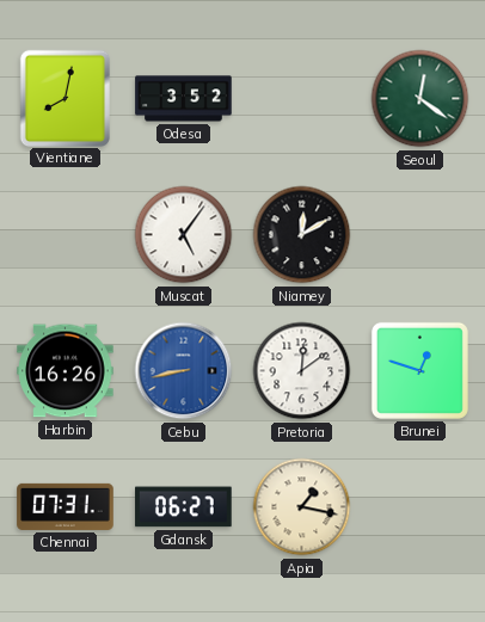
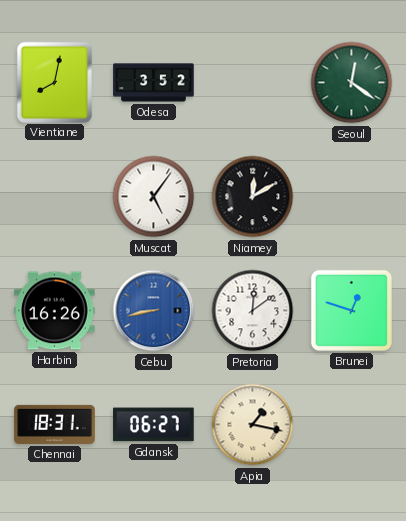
Chennai: 07:31 -> 18:31 (55, 424)
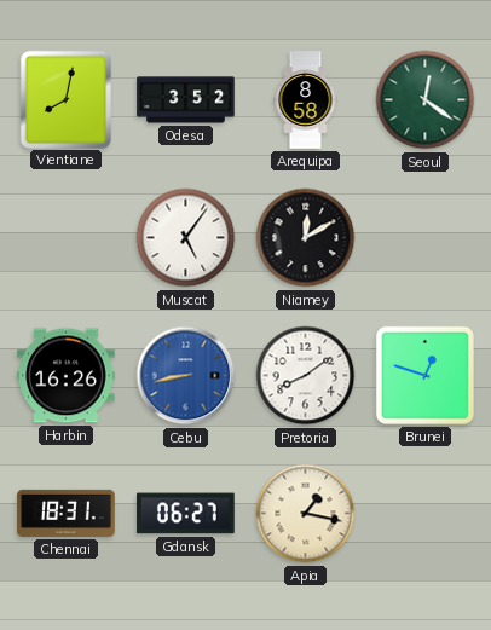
Arequipa: none -> 8:58 (306, 100)
Pretoria: 12:09 -> 8:09 (306, 376)
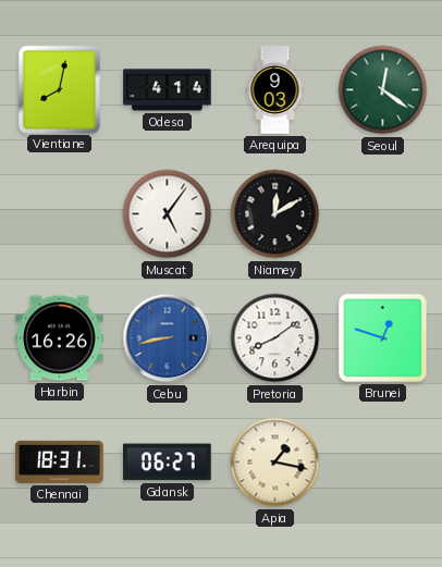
Odesa: 3:52 -> 4:14 (168, 90)
Arequipa: 8:58 -> 9:03 (275, 90)
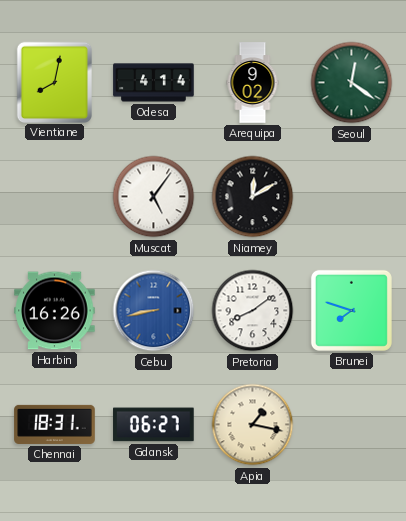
Arequipa: 9:03 -> 9:02 (253, 83)
Brunei: 12:48 -> 7:48 (351, 310)
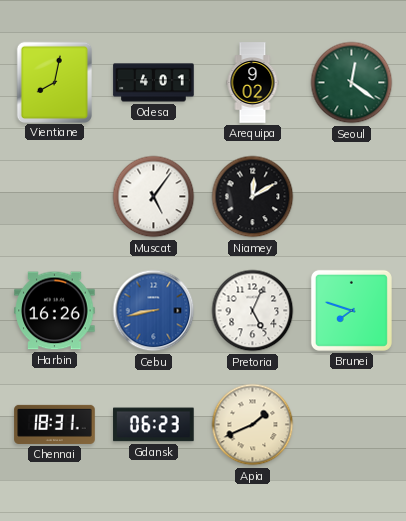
Odesa: 4:14 -> 4:01 (154, 83)
Pretoria: 8:09 -> 5:04 (253, 311)
Gdansk: 06:27 -> 06:23 (154, 425)
Apia: 1:17 -> 1:41 (253, 425)
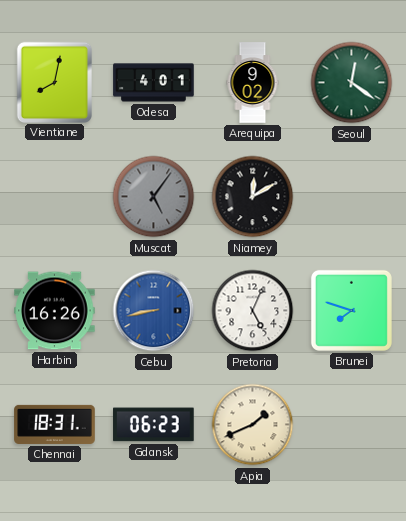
Muscat dial: white -> grey (154, 197)
